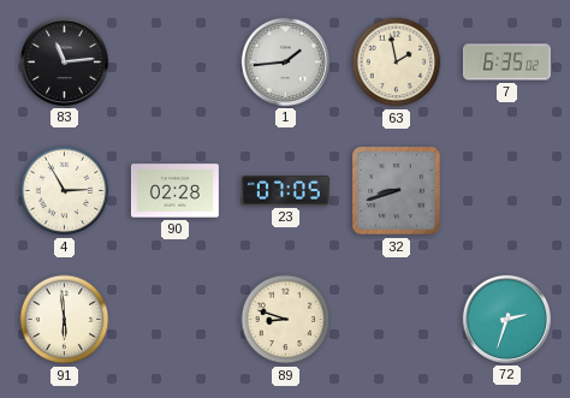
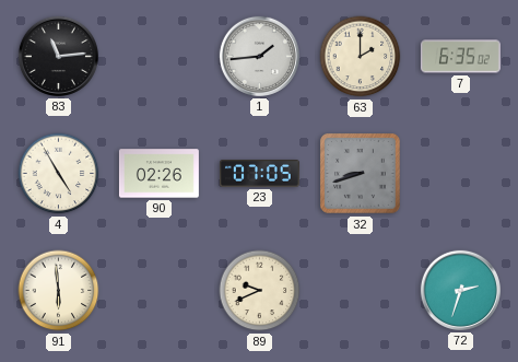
63: 1:58 -> 2:00 (361, 57)
4: 2:55 -> 4:55 (59, 174)
90: 02:28 -> 02:26 (158, 174)
89: 8:48 -> 9:41 (260, 291)
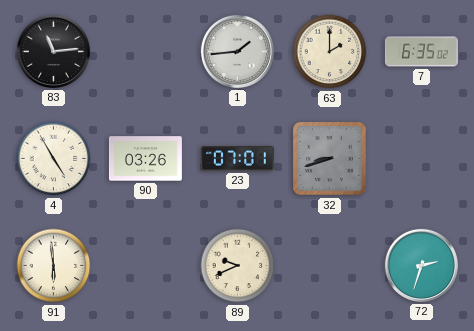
90: 02:26 -> 03:26 (145, 159)
23: 07:05 -> 07:01 (237, 159)
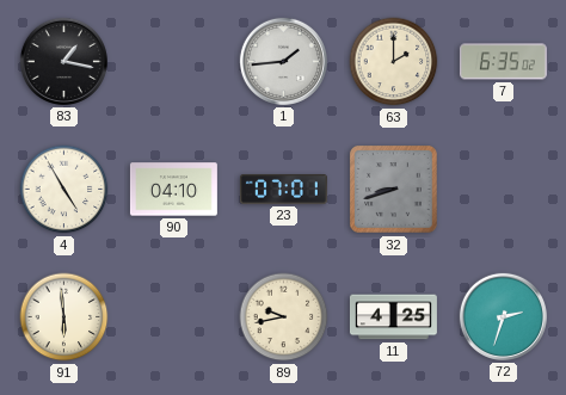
83: 11:14 -> 1:17 (63, 61)
90: 03:26 -> 04:10 (173, 190)
89: 9:41 -> 9:43 (284, 317)
11: none -> 4:25 (393, 317)
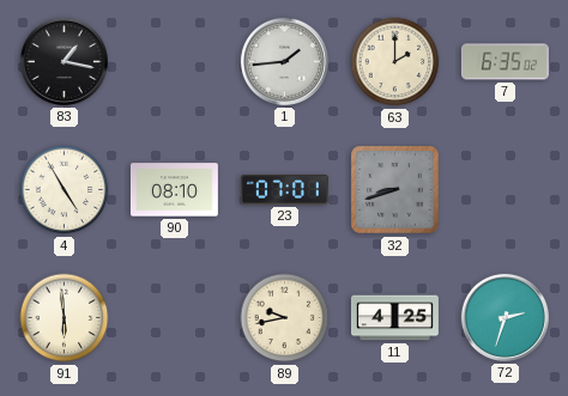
90: 04:10 -> 08:10 (174, 190)
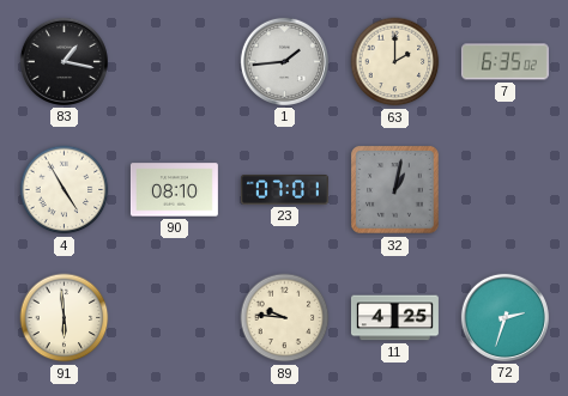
32: 8:42 -> 1:02 (395, 190)
89: 9:43 -> 9:46 (285, 318)
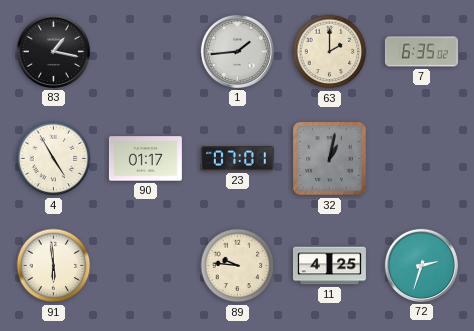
90: 08:10 -> 01:17 (145, 159)
